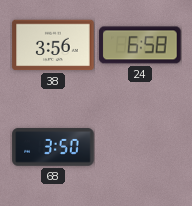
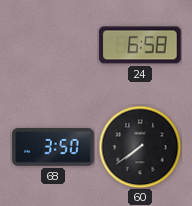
38: 3:56 -> none (53, 45)
60: none -> 7:39 (140, 147)
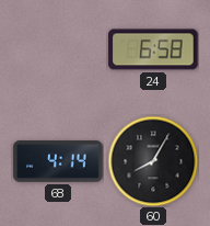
68: 3:50 -> 4:14 (58, 161)
60: 7:39 -> 8:05 (153, 161)
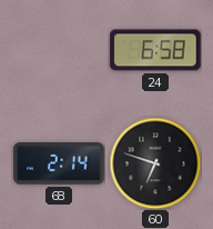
68: 4:14 -> 2:14 (59, 163)
60: 8:05 -> 6:48 (155, 163)
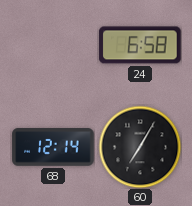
68: 2:14 -> 12:14 (53, 147)
60: 6:48 -> 7:05 (140, 147)
